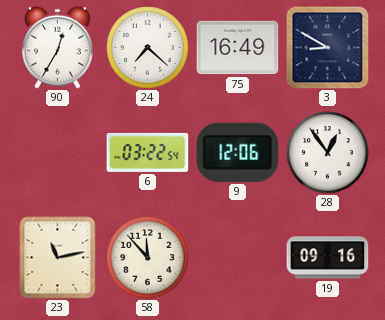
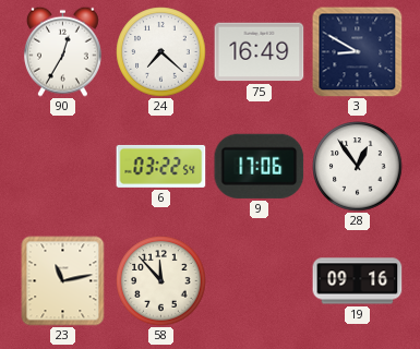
9: 12:06 -> 17:06 (260, 166)
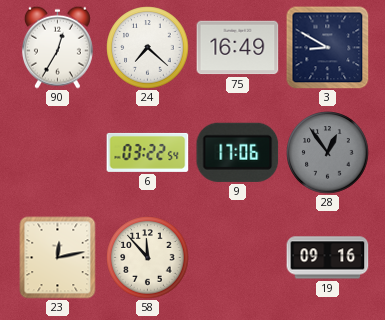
28 dial: white -> grey (328, 153)
23: 11:13 -> 12:13 (58, 258)
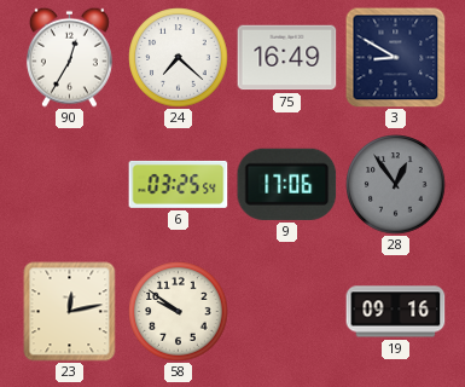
6: 03:22 -> 03:25 (179, 184)
58: 11:53 -> 9:51 (179, 312)
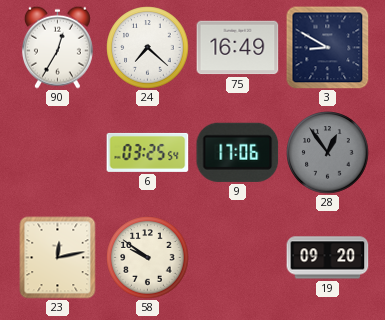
19: 09:16 -> 09:20 (328, 258)
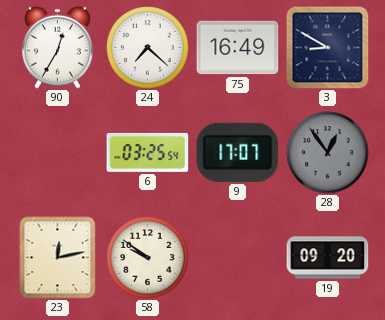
9: 17:06 -> 17:07 (238, 152)
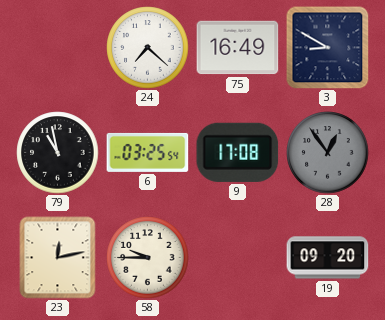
90: 12:35 -> none (57, 47)
79: none -> 10:58 (58, 153)
9: 17:07 -> 17:08 (238, 152)
58: 9:51 -> 9:45 (148, 258)
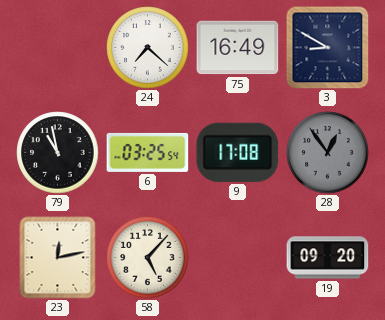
58: 9:45 -> 5:07 (148, 258)
